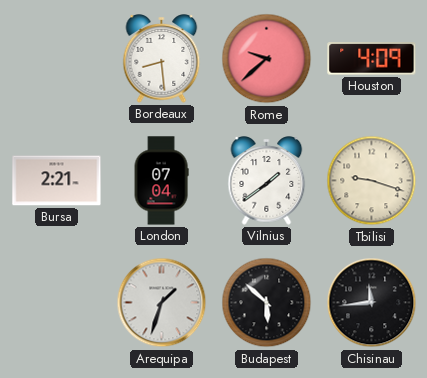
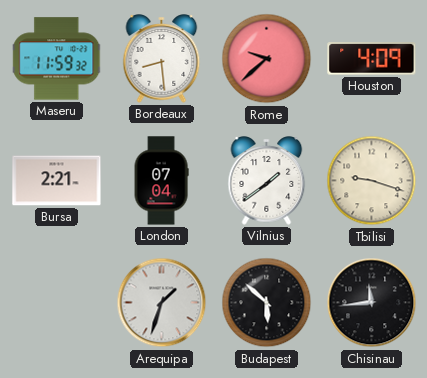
Maseru: none -> 11:59 (57, 59)
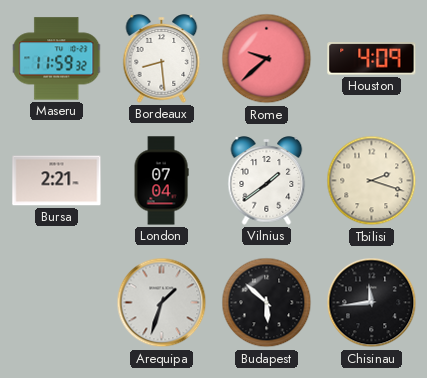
Tbilisi: 9:18 -> 2:18 (372, 181)
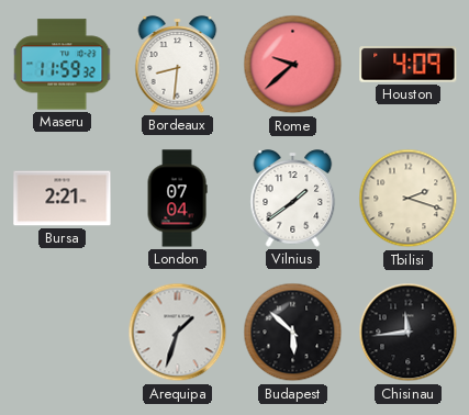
Bordeaux: 8:29 -> 8:31 (178, 65)
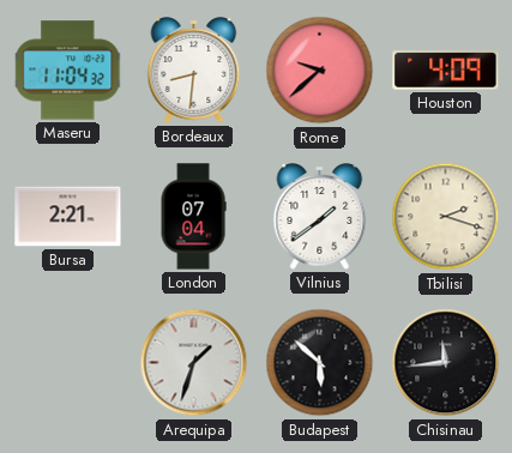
Maseru: 11:59 -> 11:04 (68, 71)
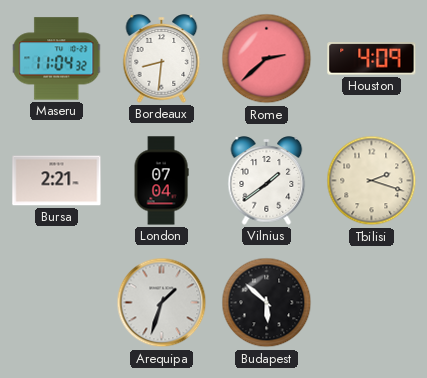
Rome: 9:38 -> 2:38 (267, 59)
Chisinau: 11:44 -> none (446, 363)
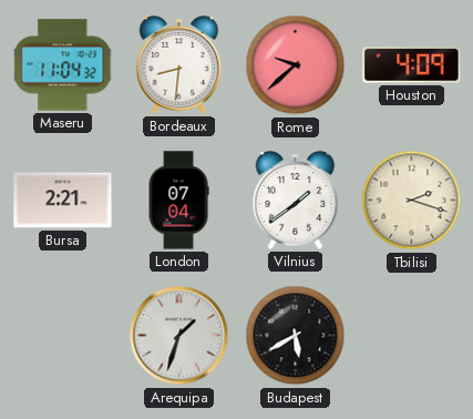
Rome: 2:38 -> 9:38 (296, 65)
Budapest: 5:52 -> 5:40 (296, 336)
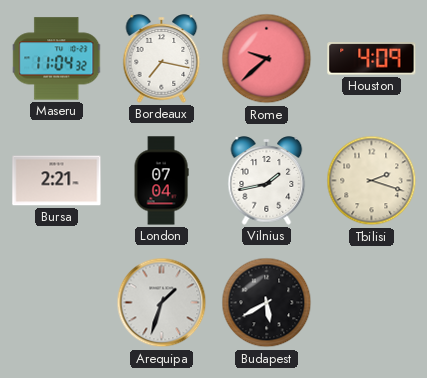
Bordeaux: 8:31 -> 7:17 (162, 59)
Vilnius: 1:39 -> 1:43 (267, 181)
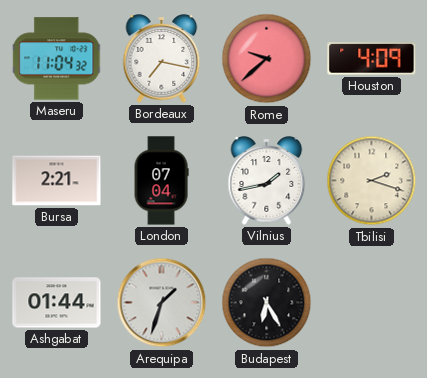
Ashgabat: none -> 01:44 (57, 303)
Budapest: 5:40 -> 6:25 (267, 303)
